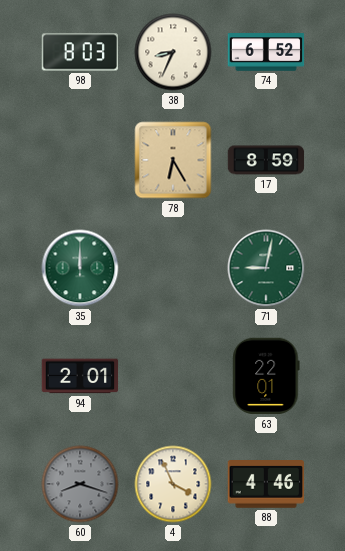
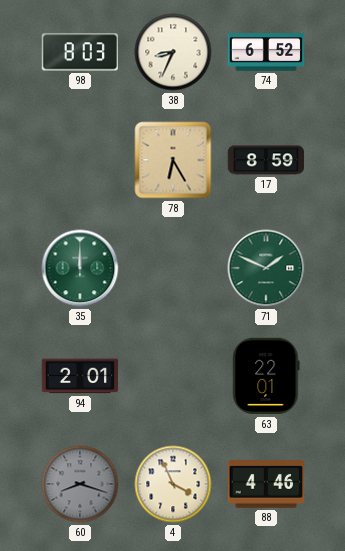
71: 9:02 -> 1:49 (266, 268)
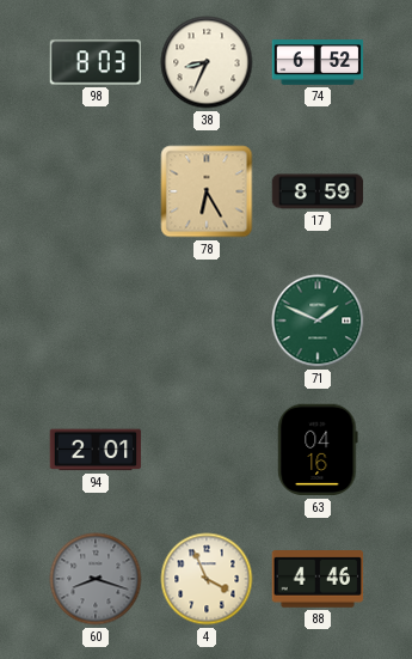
35: 12:00 -> none (80, 268)
63: 22:01 -> 04:16 (318, 450)
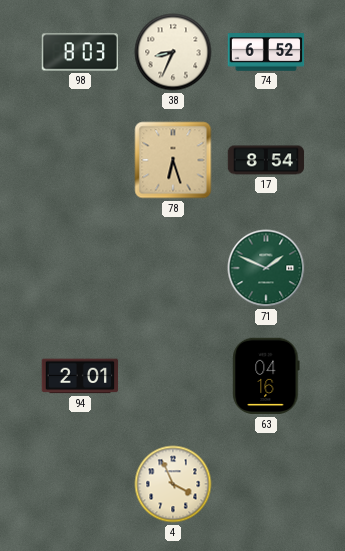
78: 6:25 -> 6:27 (173, 160)
17: 8:59 -> 8:54 (266, 160)
60: 8:18 -> none (96, 579)
88: 4:46 -> none (318, 580)
